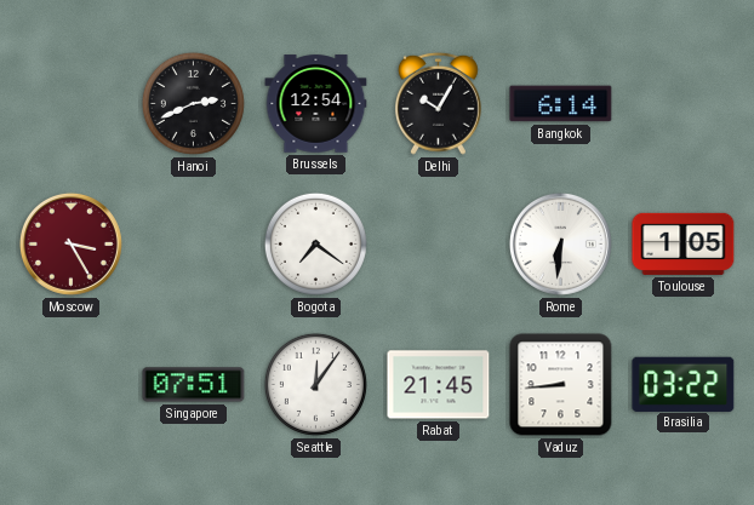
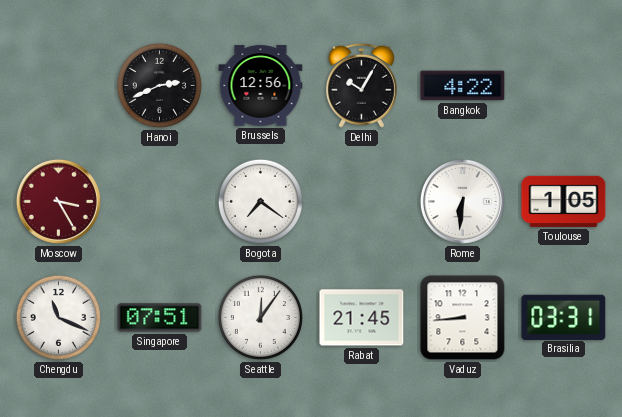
Brussels: 12:54 -> 12:56 (261, 86)
Bangkok: 6:14 -> 4:22 (463, 86)
Chengdu: none -> 11:19 (58, 317)
Brasilia: 03:22 -> 03:31 (564, 317)
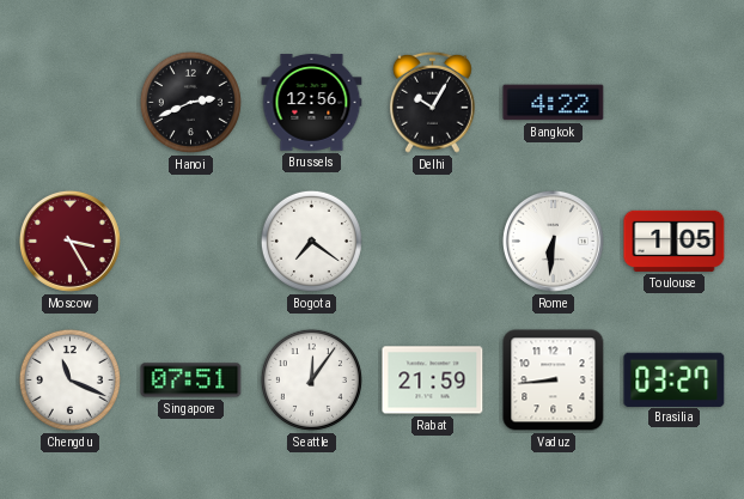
Rabat: 21:45 -> 21:59 (433, 381)
Brasilia: 03:31 -> 03:27 (675, 379)
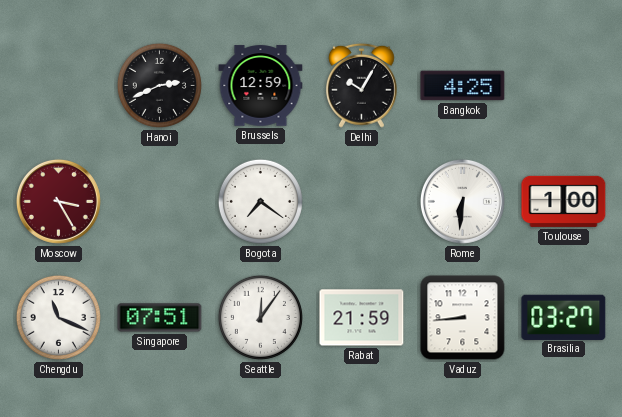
Brussels: 12:56 -> 12:59 (261, 86)
Bangkok: 4:22 -> 4:25 (463, 86)
Toulouse: 1:05 -> 1:00 (564, 201)
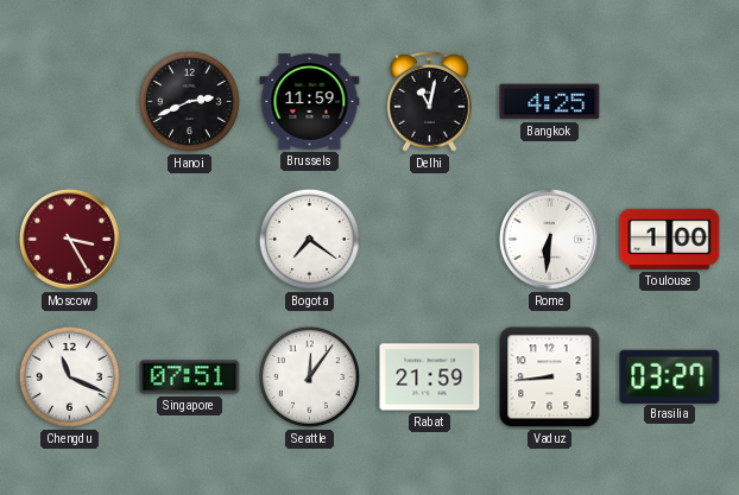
Brussels: 12:59 -> 11:59 (310, 102)
Delhi: 10:05 -> 11:02 (429, 101)
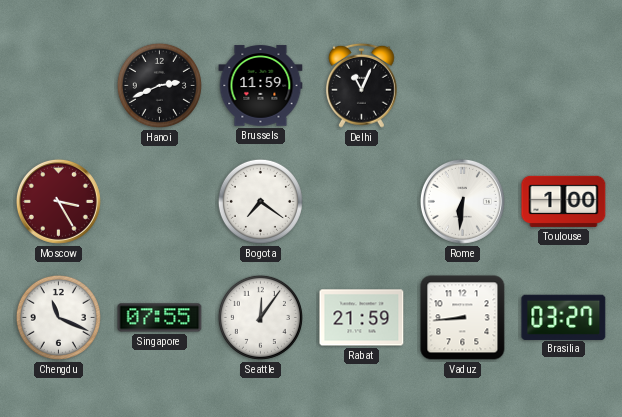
Delhi: 11:02 -> 11:04 (361, 85)
Bangkok: 4:25 -> none (550, 102)
Singapore: 07:51 -> 07:55 (160, 318)
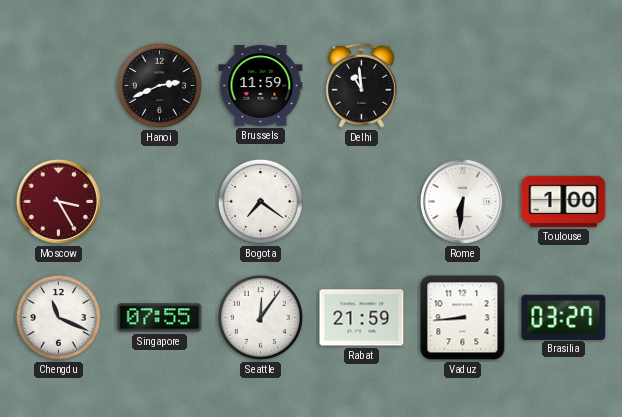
Delhi: 11:04 -> 10:59 (361, 85)
